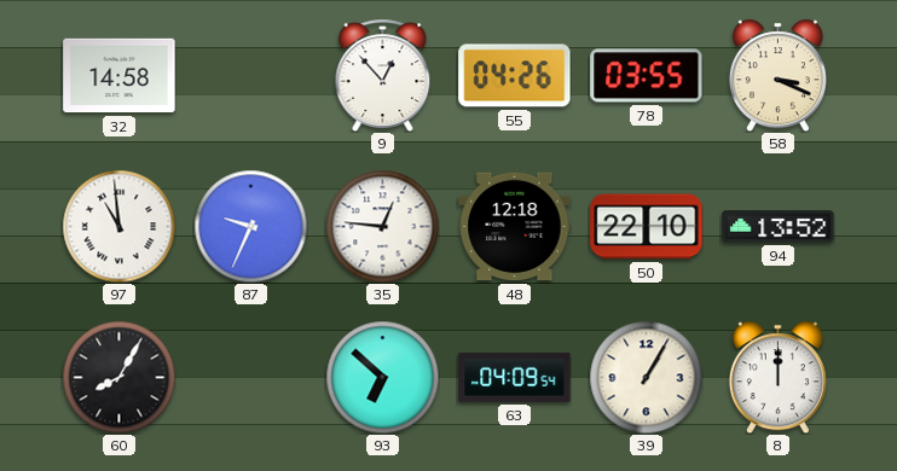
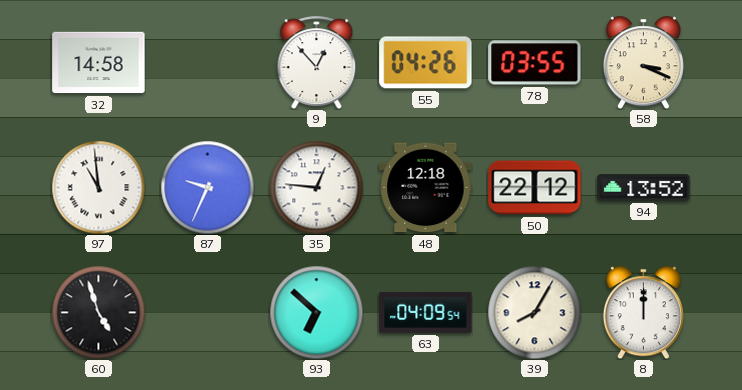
50: 22:10 -> 22:12 (535, 188)
60: 8:05 -> 4:57 (98, 312)
39: 1:05 -> 8:05 (534, 312)
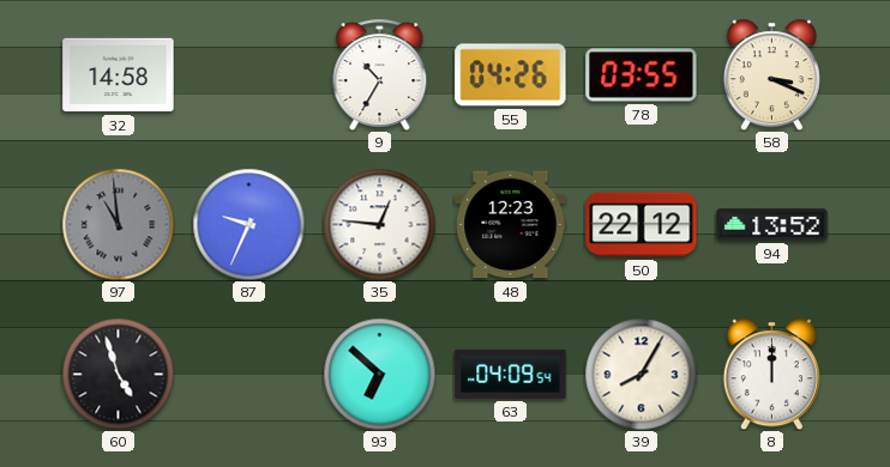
9: 12:53 -> 10:35 (380, 74)
97 dial: white -> grey (118, 224)
48: 12:18 -> 12:23 (511, 225)
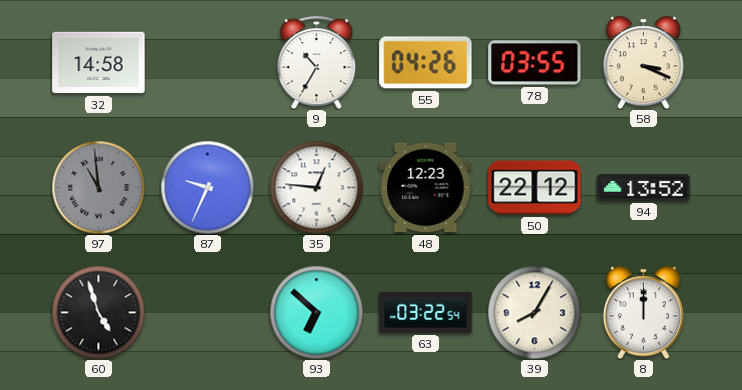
63: 04:09 -> 03:22 (426, 312)
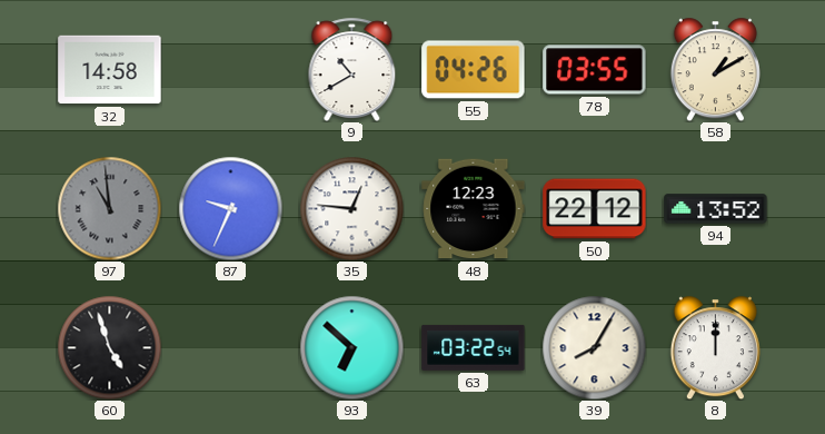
9: 10:35 -> 10:40 (352, 69)
58: 3:19 -> 1:10 (715, 69)
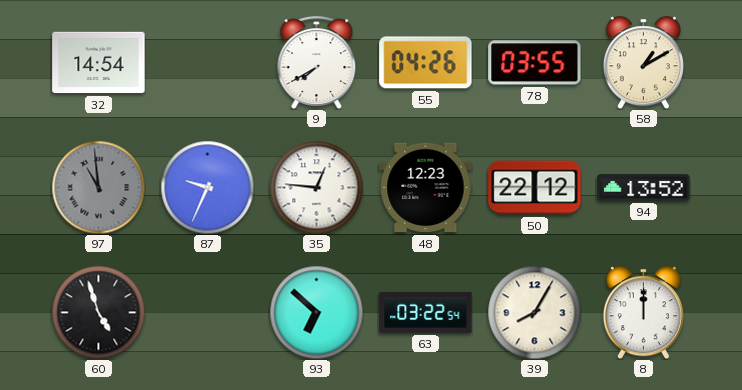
32: 14:58 -> 14:54 (99, 63)
9: 10:40 -> 7:40 (317, 62)
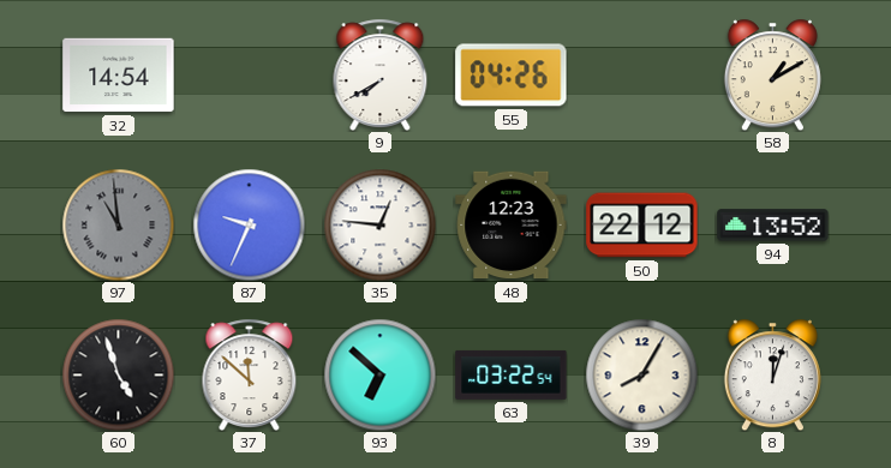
78: 03:55 -> none (535, 63)
37: none -> 11:52 (250, 374)
8: 12:00 -> 12:03 (772, 374)
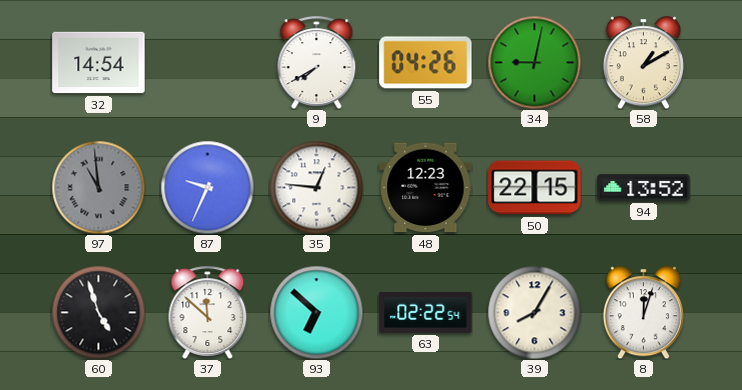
34: none -> 9:02 (534, 62)
50: 22:12 -> 22:15 (535, 188)
63: 03:22 -> 02:22 (426, 312)
